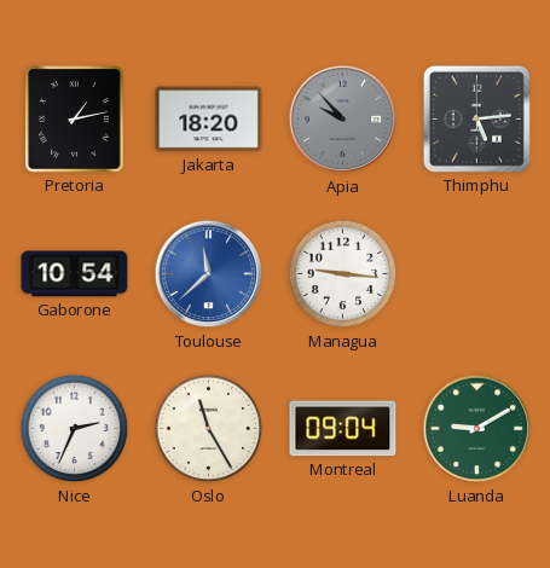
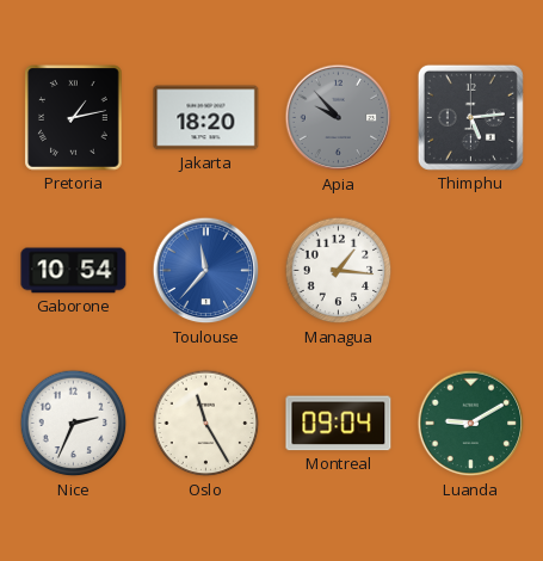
Toulouse: 11:38 -> 11:37 (206, 271)
Managua: 9:16 -> 1:16 (339, 271)
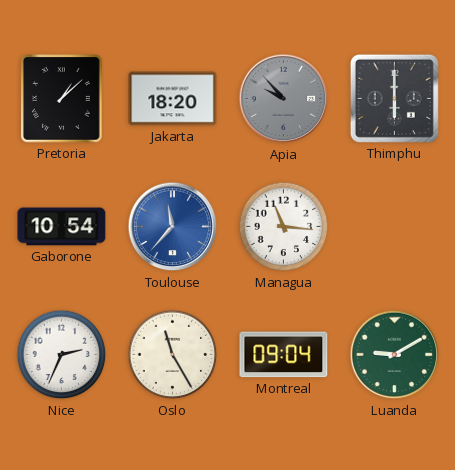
Pretoria: 1:13 -> 1:08 (62, 99)
Thimphu: 5:14 -> 6:00 (394, 98)
Managua: 1:16 -> 11:16 (284, 227)
